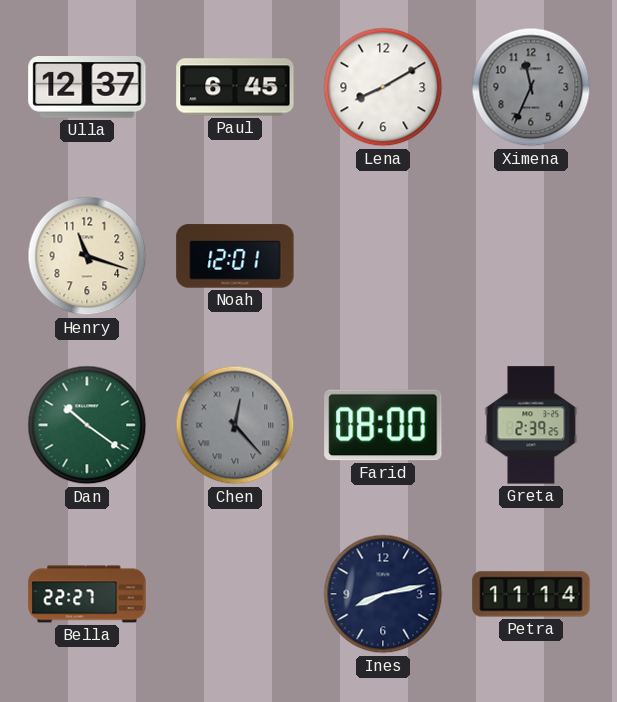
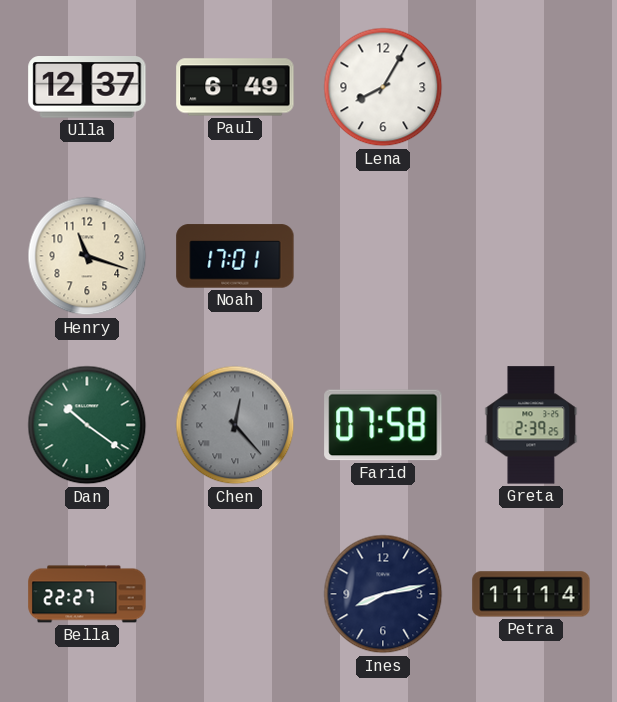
Paul: 6:45 -> 6:49 (235, 87)
Lena: 8:10 -> 8:05 (383, 87)
Ximena: 11:34 -> none (531, 87)
Noah: 12:01 -> 17:01 (235, 256)
Farid: 08:00 -> 07:58 (383, 425)
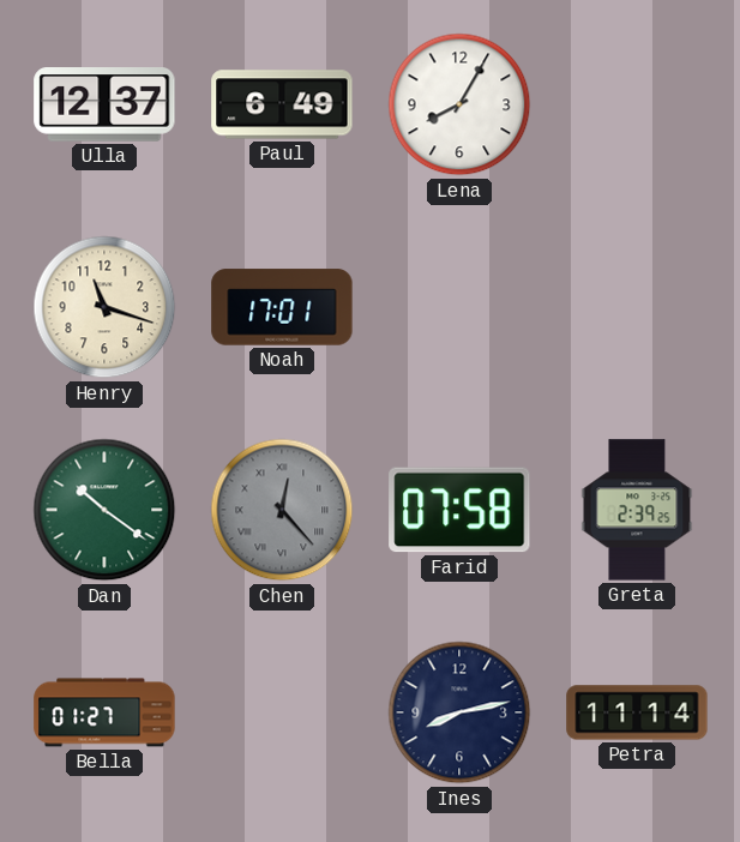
Bella: 22:27 -> 01:27 (104, 712)
